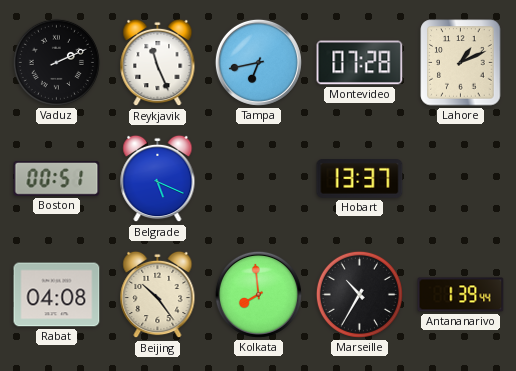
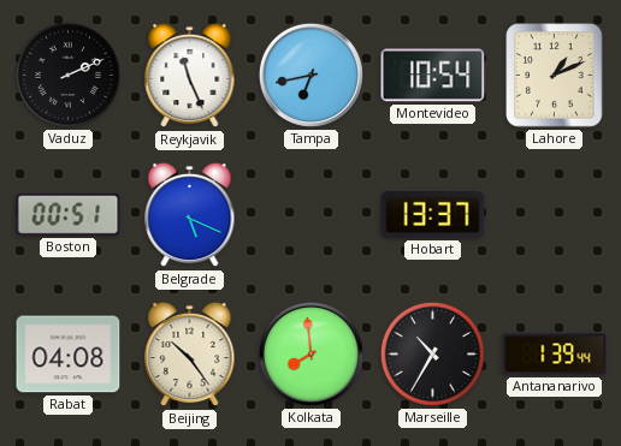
Montevideo: 07:28 -> 10:54 (433, 76)
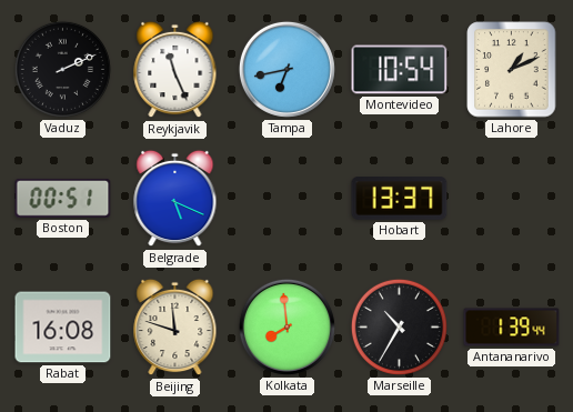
Rabat: 04:08 -> 16:08 (63, 328)
Beijing: 10:24 -> 11:48 (175, 328)
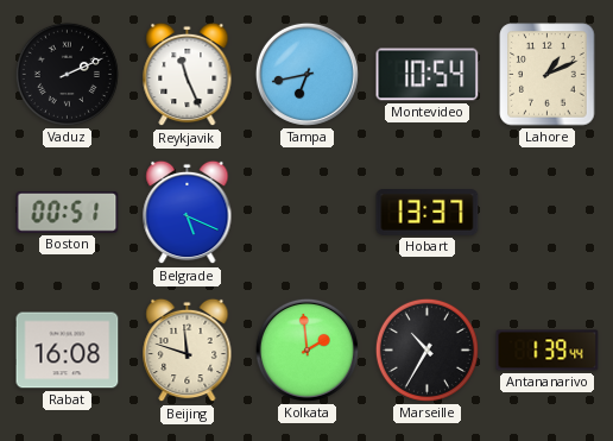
Kolkata: 7:59 -> 1:59 (306, 349)
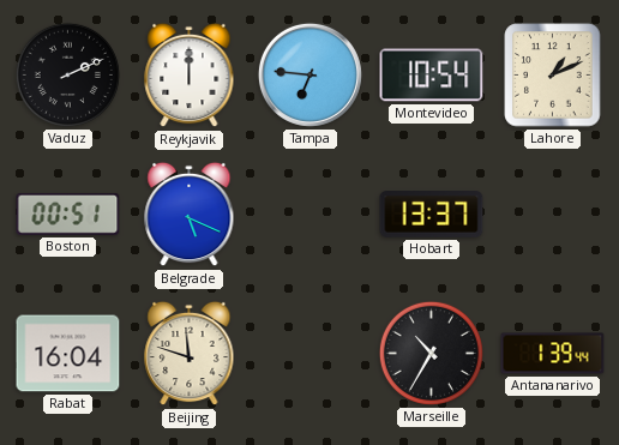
Reykjavik: 11:26 -> 12:00 (190, 76)
Tampa: 6:43 -> 6:46 (309, 74)
Rabat: 16:08 -> 16:04 (68, 354)
Kolkata: 1:59 -> none (306, 349)
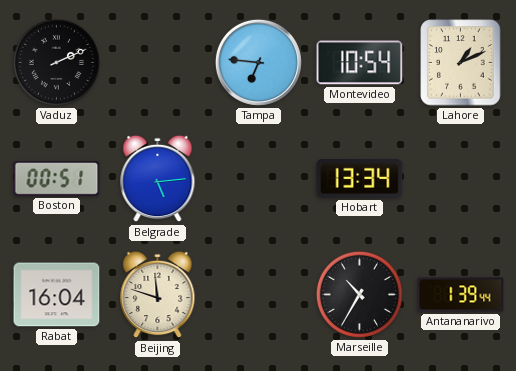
Reykjavik: 12:00 -> none (190, 76)
Belgrade: 5:19 -> 5:14 (158, 179)
Hobart: 13:37 -> 13:34 (360, 179)
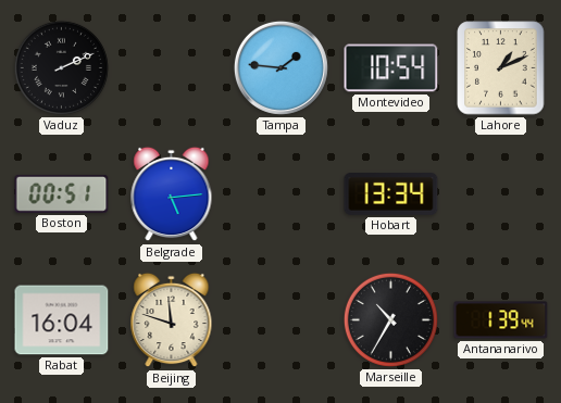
Tampa: 6:46 -> 1:46 (280, 67)
